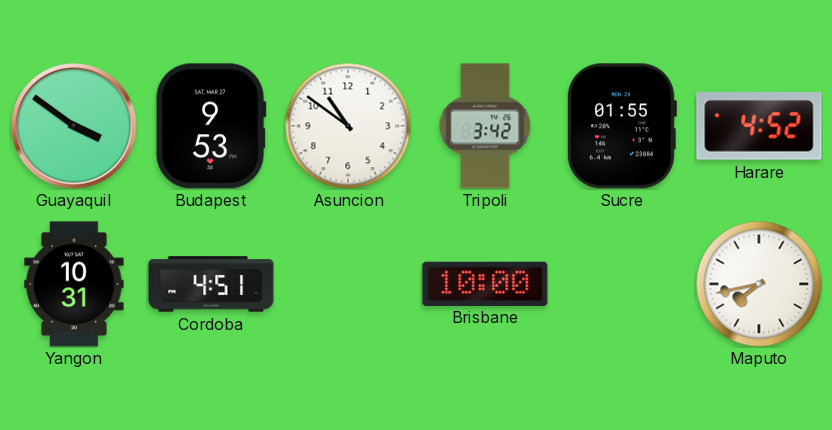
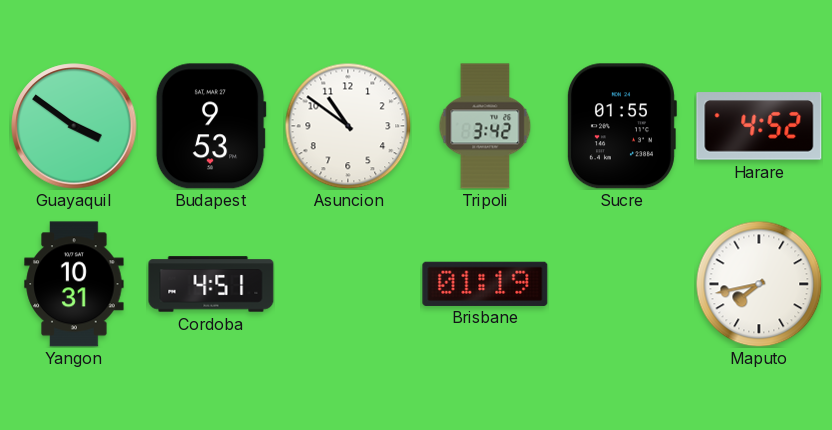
Brisbane: 10:00 -> 01:19 (485, 283)
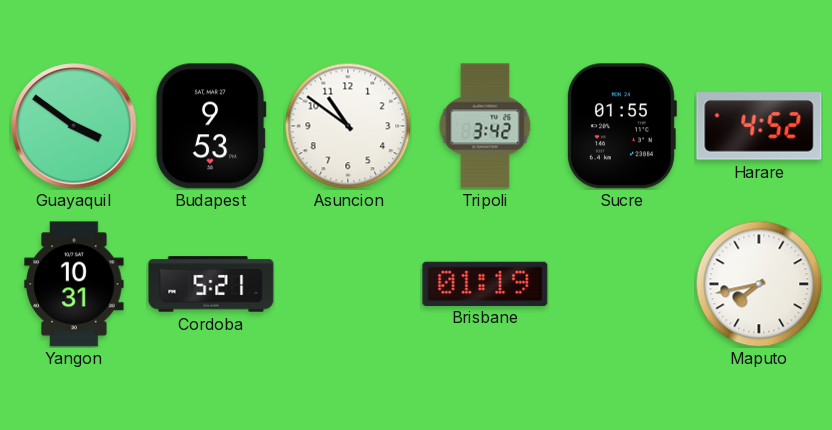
Cordoba: 4:51 -> 5:21 (211, 284)
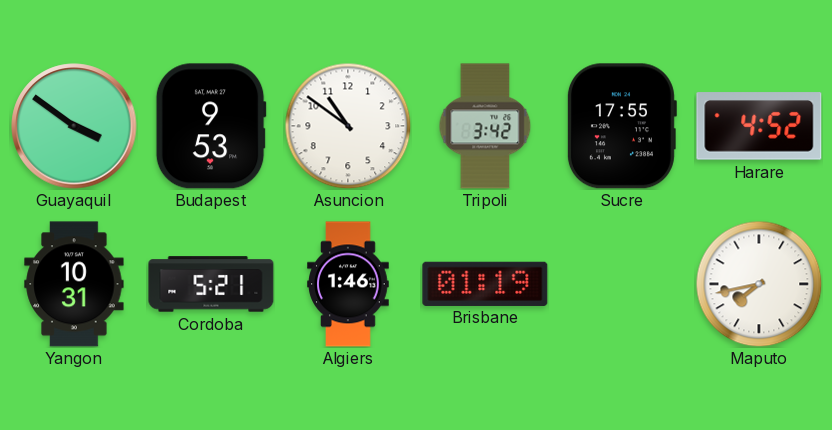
Sucre: 01:55 -> 17:55 (621, 126)
Algiers: none -> 1:46 (348, 284)
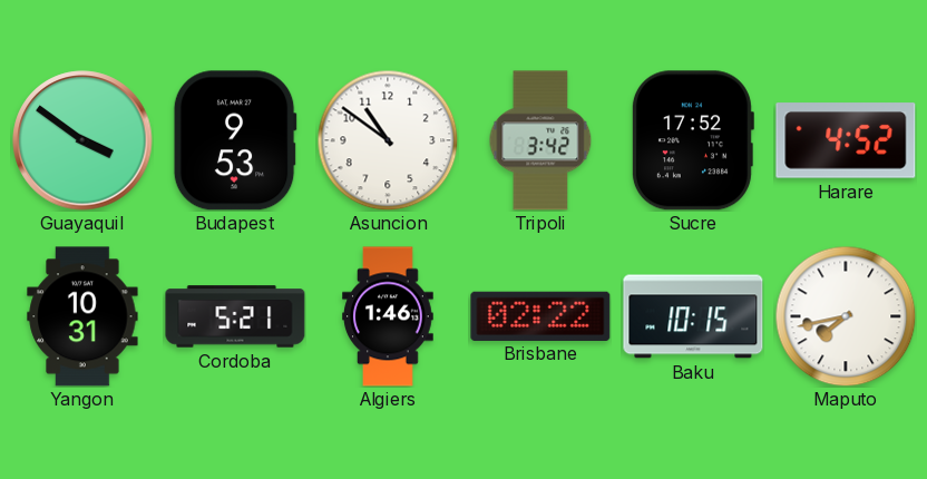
Sucre: 17:55 -> 17:52 (692, 140)
Brisbane: 01:19 -> 02:22 (540, 315)
Baku: none -> 10:15 (693, 316)
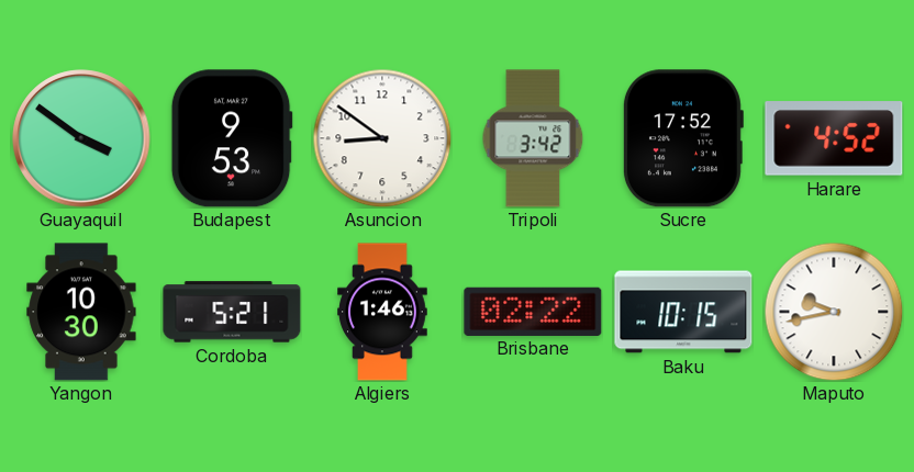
Asuncion: 10:51 -> 8:51 (382, 138)
Yangon: 10:31 -> 10:30 (81, 312)
Maputo: 7:43 -> 9:43 (834, 312)
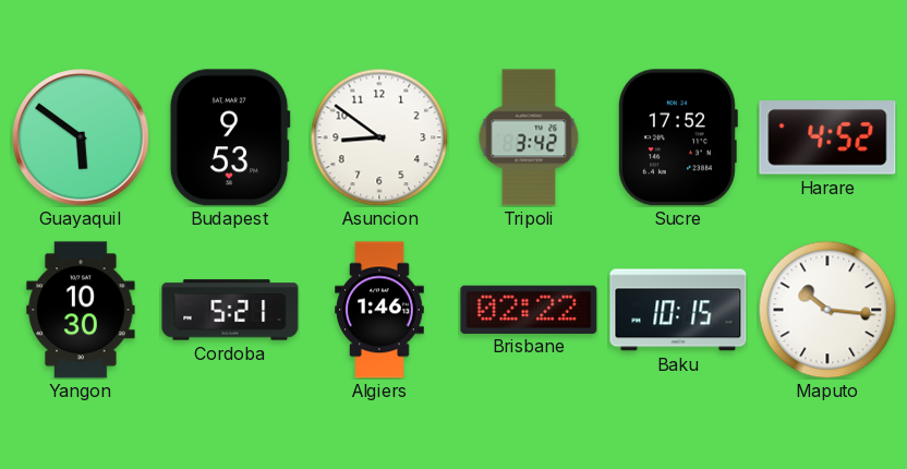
Guayaquil: 3:51 -> 5:51 (81, 137)
Maputo: 9:43 -> 10:16 (827, 310)
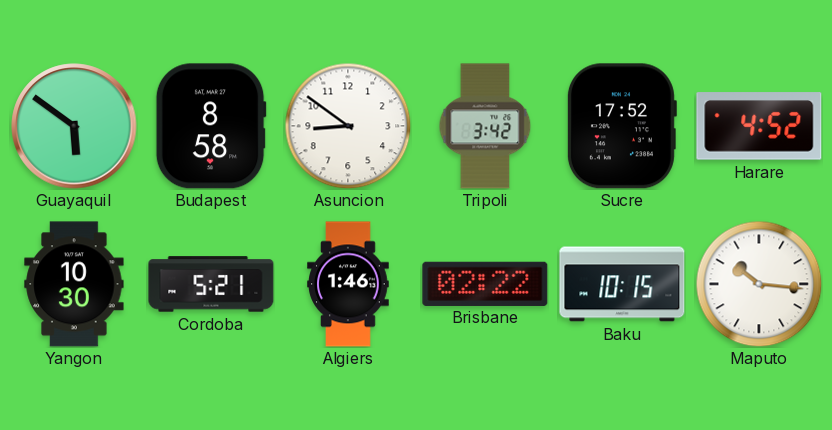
Budapest: 9:53 -> 8:58 (211, 126)
